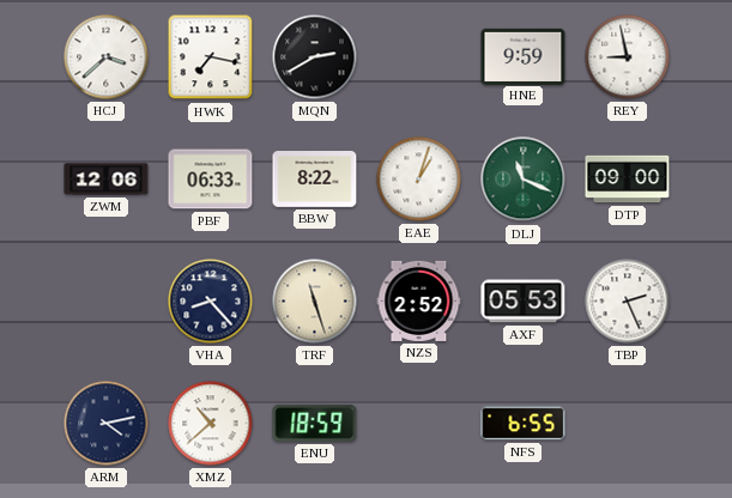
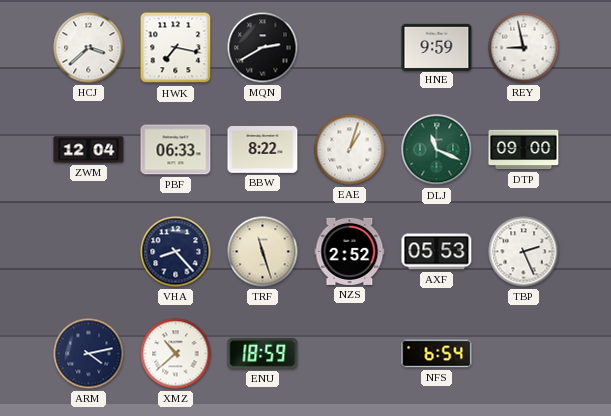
ZWM: 12:06 -> 12:04 (89, 150)
NFS: 6:55 -> 6:54 (437, 354)
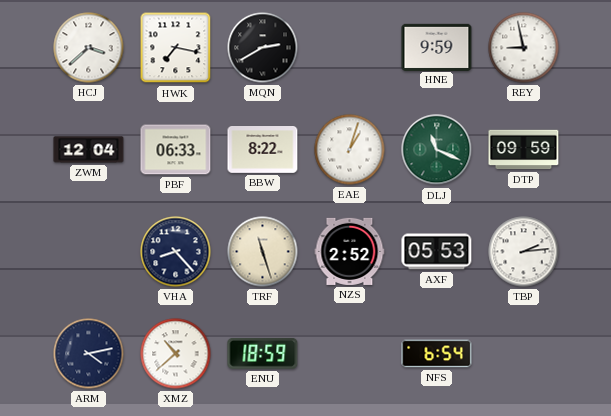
DTP: 09:00 -> 09:59 (524, 150)
TBP: 2:26 -> 2:14 (524, 252)
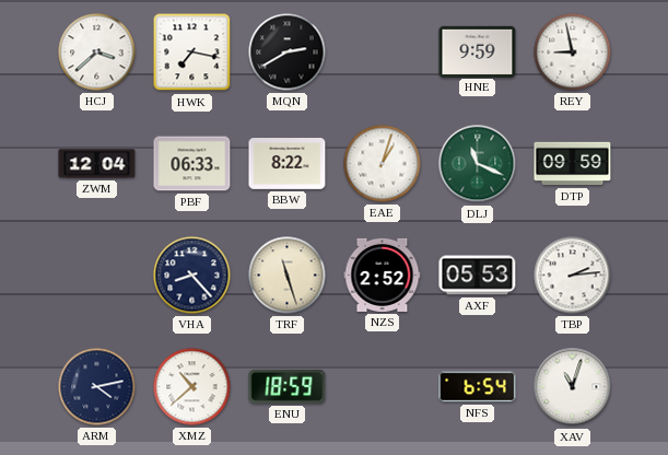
XAV: none -> 11:03 (573, 387)
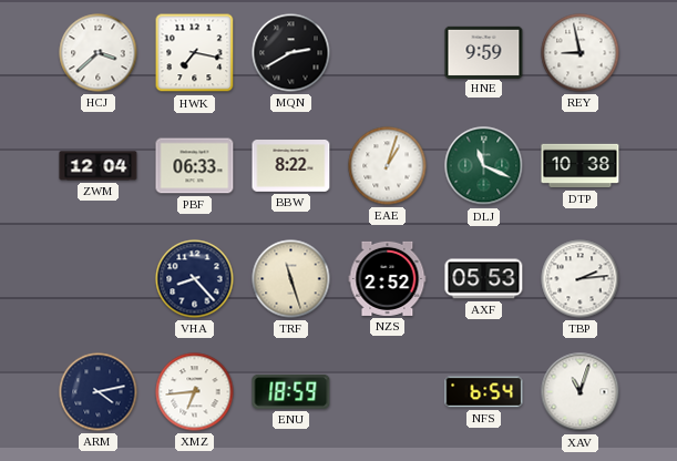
DTP: 09:59 -> 10:38 (581, 166)
XMZ: 10:38 -> 6:44 (195, 392)
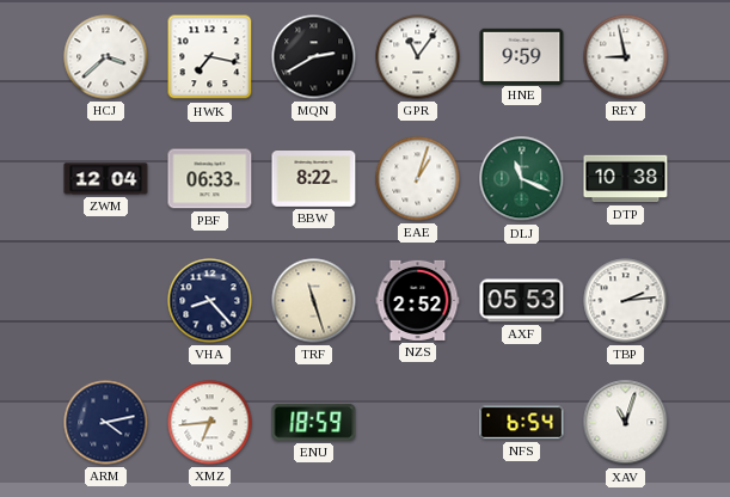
GPR: none -> 11:06 (418, 57)
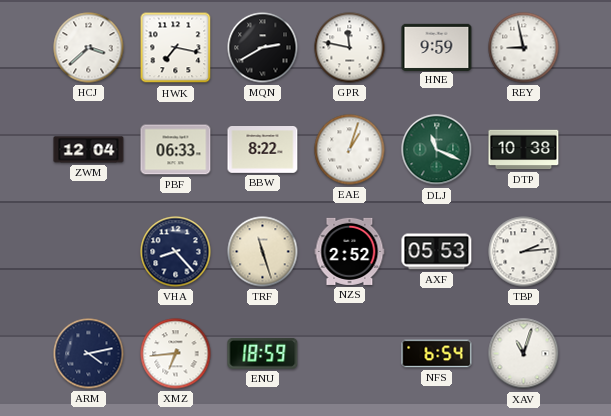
GPR: 11:06 -> 11:47 (350, 48)
